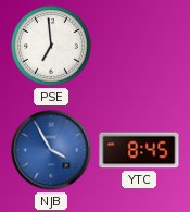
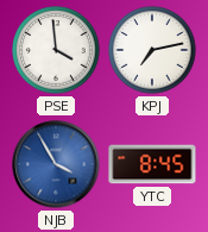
PSE: 6:59 -> 3:59 (56, 50)
KPJ: none -> 7:13 (152, 50)
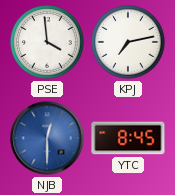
NJB: 3:55 -> 12:30 (47, 138)
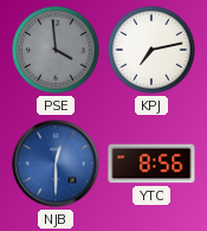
PSE dial: white -> grey (56, 50)
YTC: 8:45 -> 8:56 (151, 163)
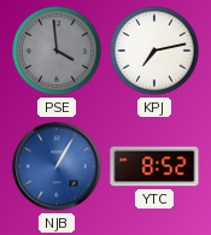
NJB: 12:30 -> 1:05 (57, 166)
YTC: 8:56 -> 8:52 (154, 166)
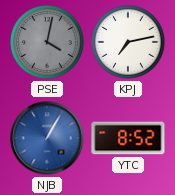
PSE: 3:59 -> 4:02 (47, 42)
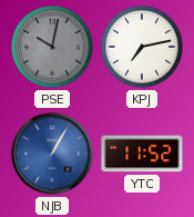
PSE: 4:02 -> 10:02 (52, 47)
YTC: 8:52 -> 11:52 (142, 154)
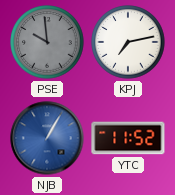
PSE: 10:02 -> 9:59 (47, 42)
